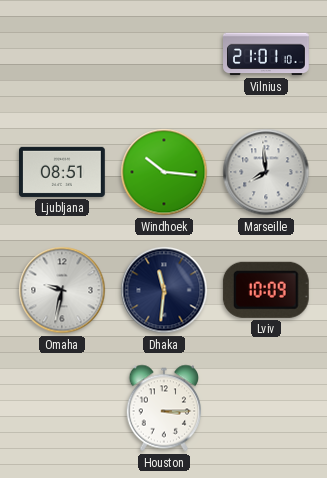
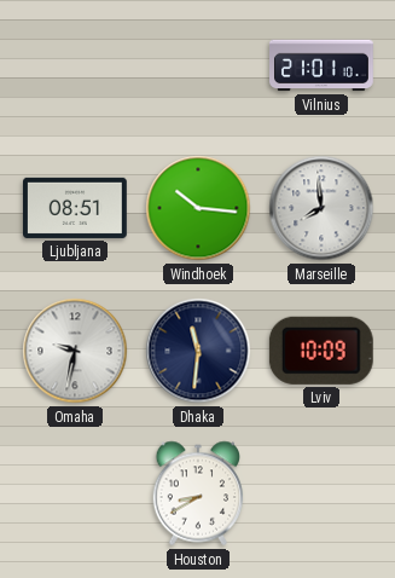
Houston: 3:15 -> 8:40 (198, 493)
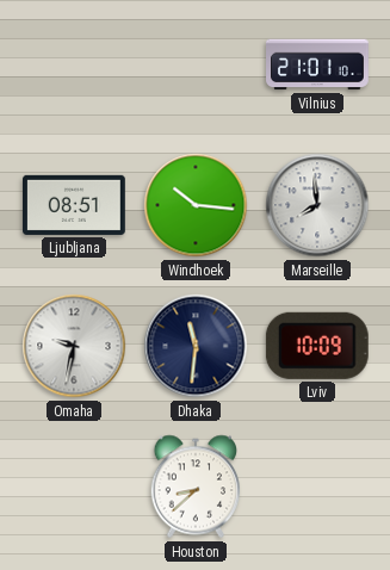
Houston: 8:40 -> 8:38 (196, 487)
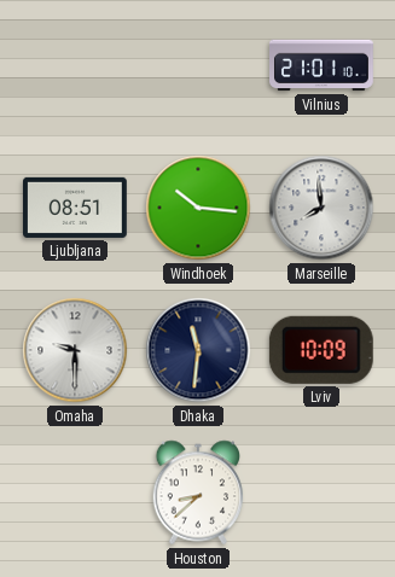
Omaha: 9:32 -> 9:30 (75, 350)
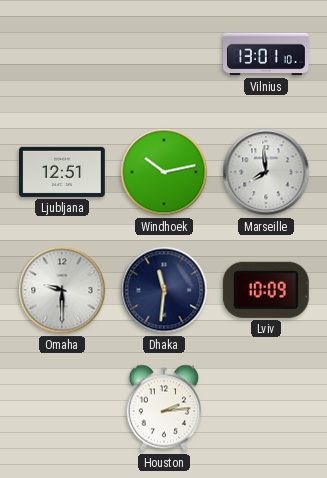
Vilnius: 21:01 -> 13:01 (267, 54)
Ljubljana: 08:51 -> 12:51 (63, 172)
Windhoek: 10:16 -> 10:13 (164, 172)
Houston: 8:38 -> 2:14 (164, 408)
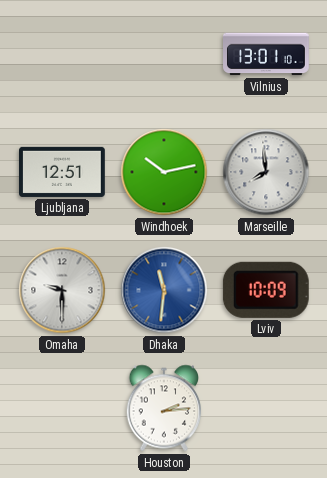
Dhaka dial: navy -> blue (164, 290)
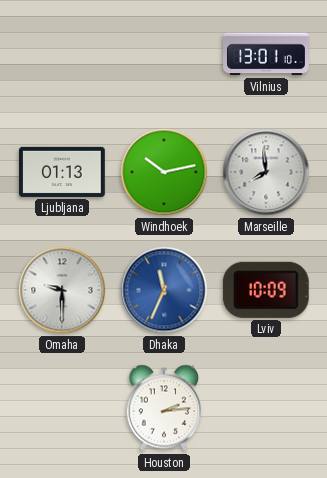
Ljubljana: 12:51 -> 01:13 (63, 172)
Dhaka: 11:31 -> 11:34 (164, 290)
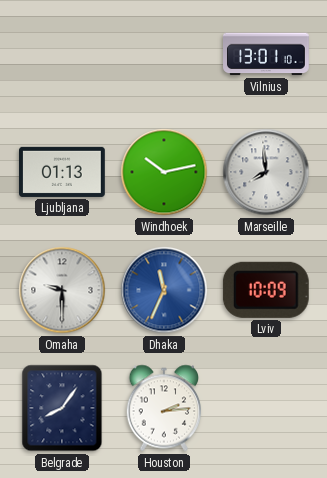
Belgrade: none -> 8:06 (62, 408)
